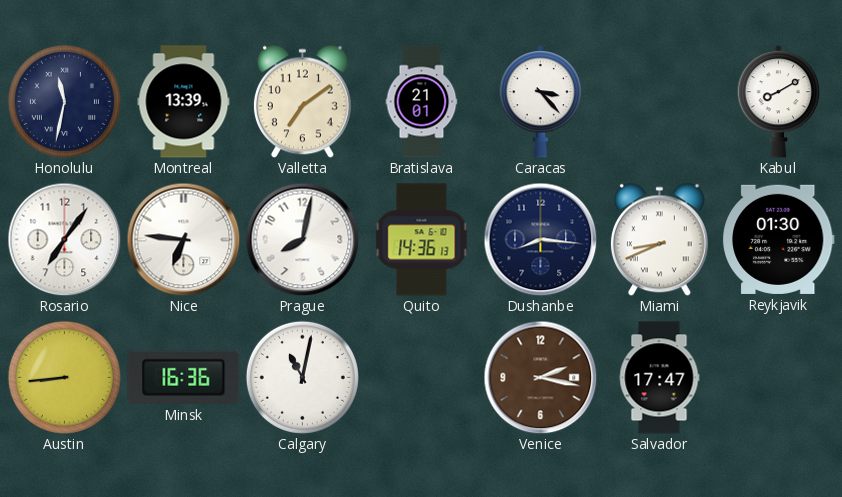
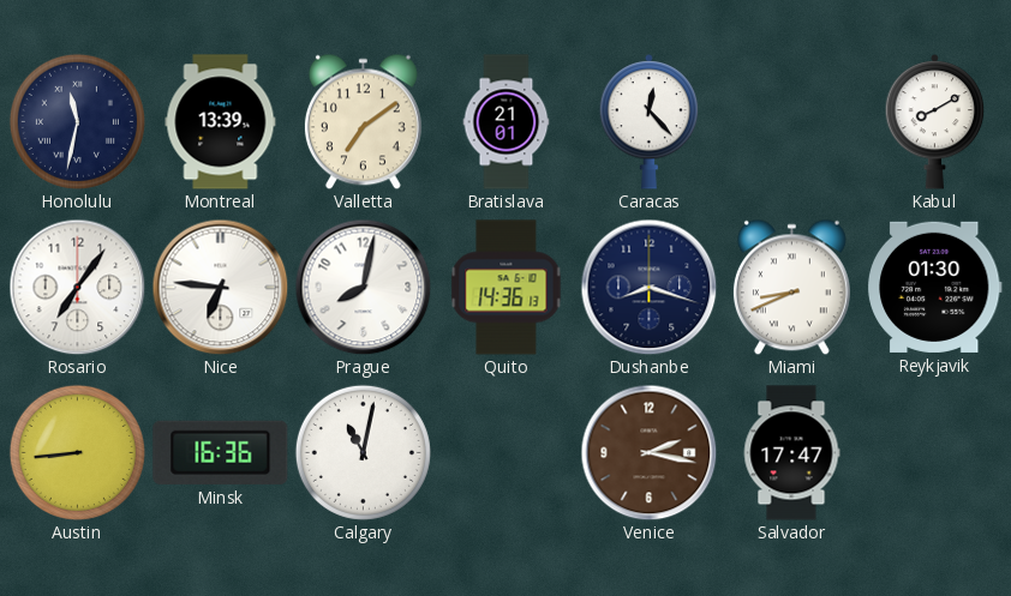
Caracas: 3:23 -> 12:23 (650, 122)
Dushanbe: 8:16 -> 8:18 (648, 287)
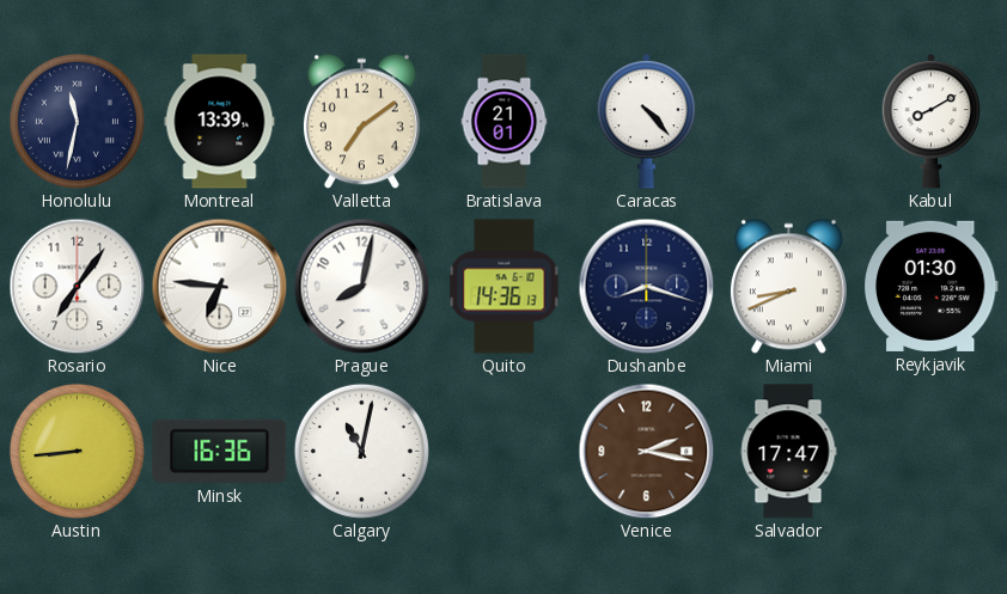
Caracas: 12:23 -> 4:23 (647, 122)
